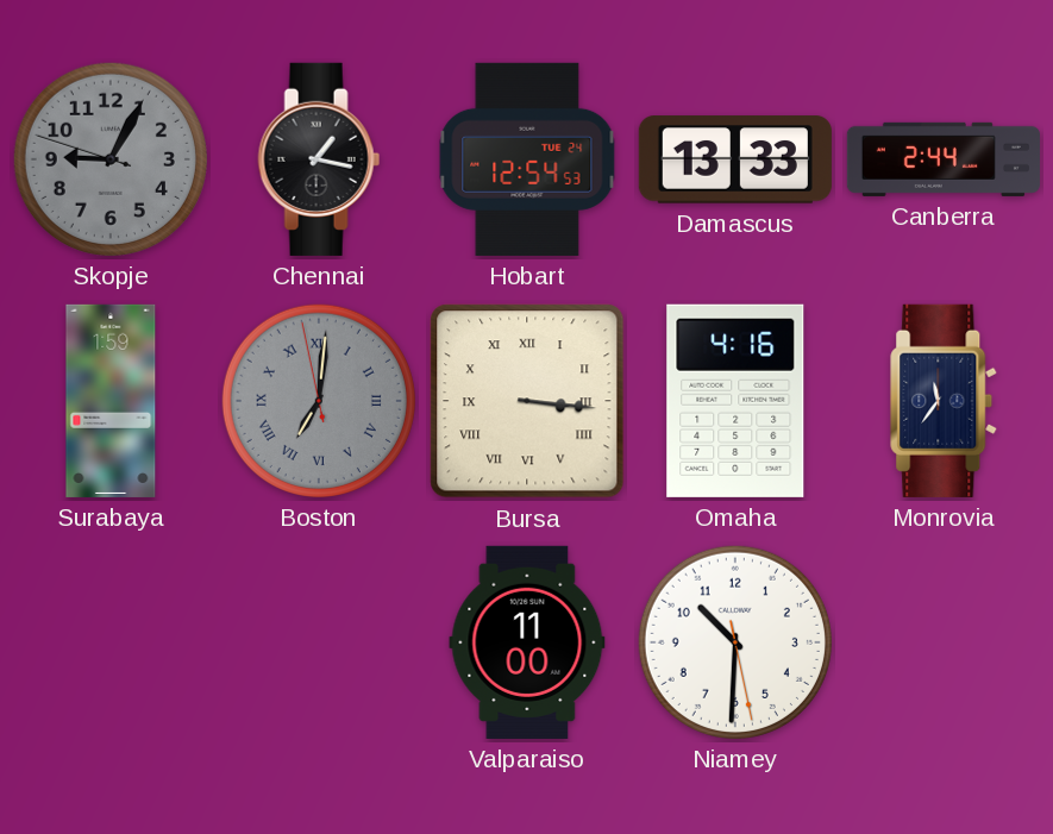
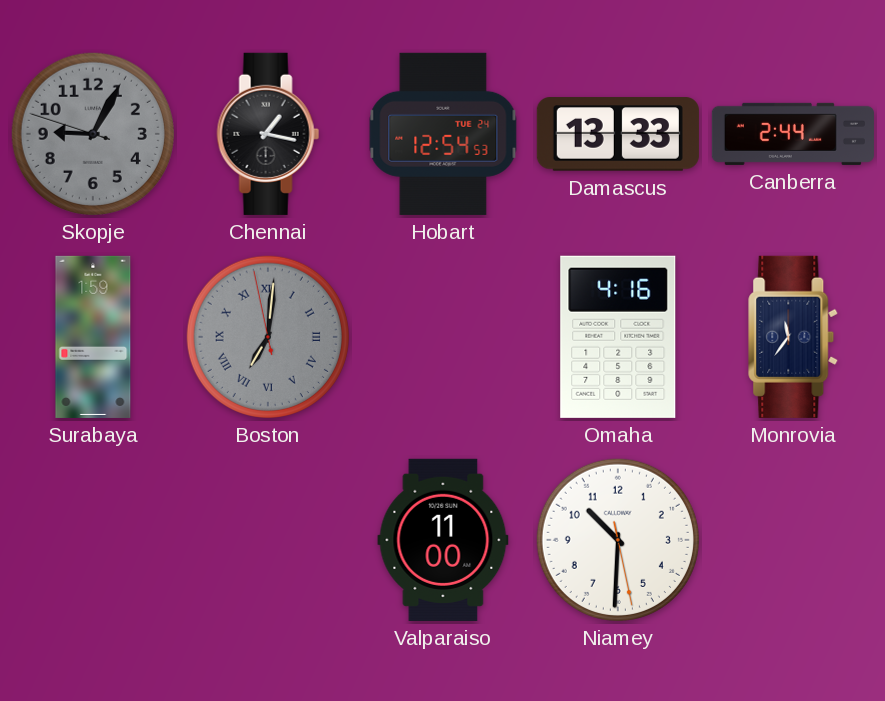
Bursa: 3:16 -> none (527, 401)
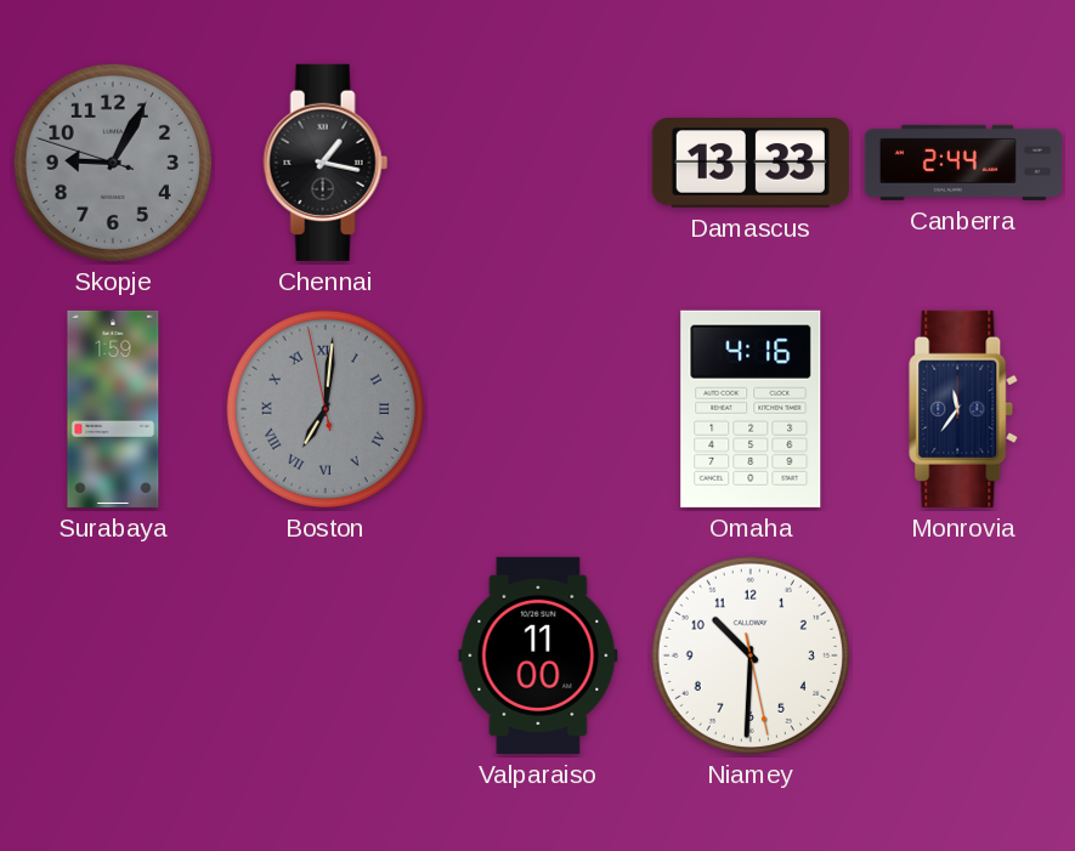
Hobart: 12:54 -> none (443, 134)
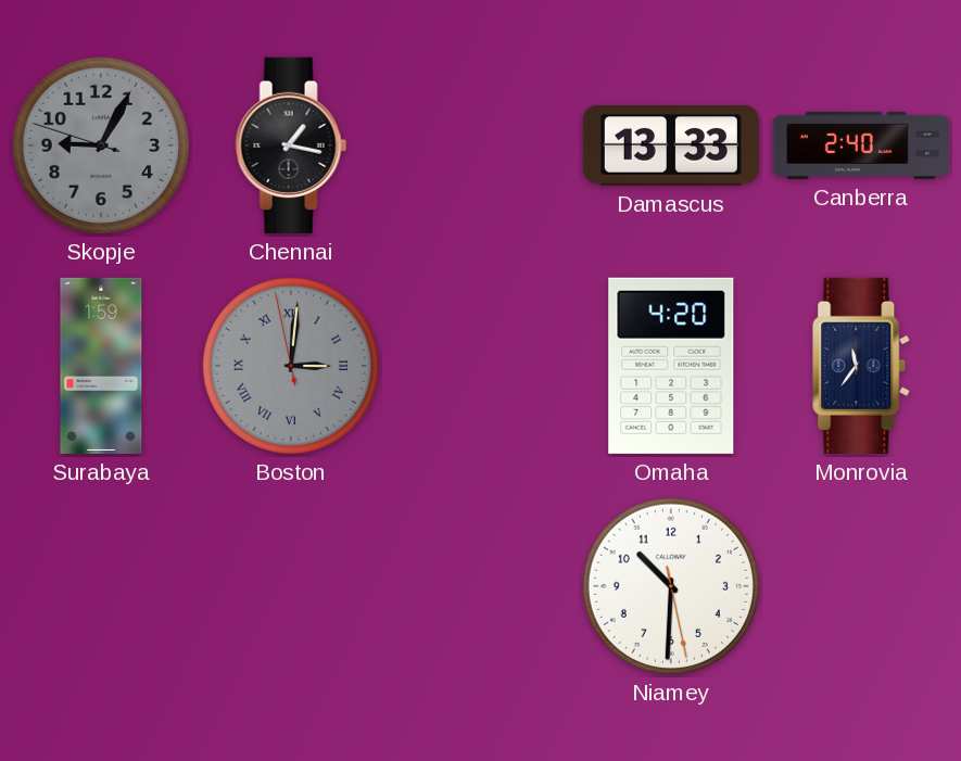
Canberra: 2:44 -> 2:40 (861, 145)
Boston: 7:00 -> 3:00 (291, 366)
Omaha: 4:16 -> 4:20 (671, 366)
Valparaiso: 11:00 -> none (538, 656)
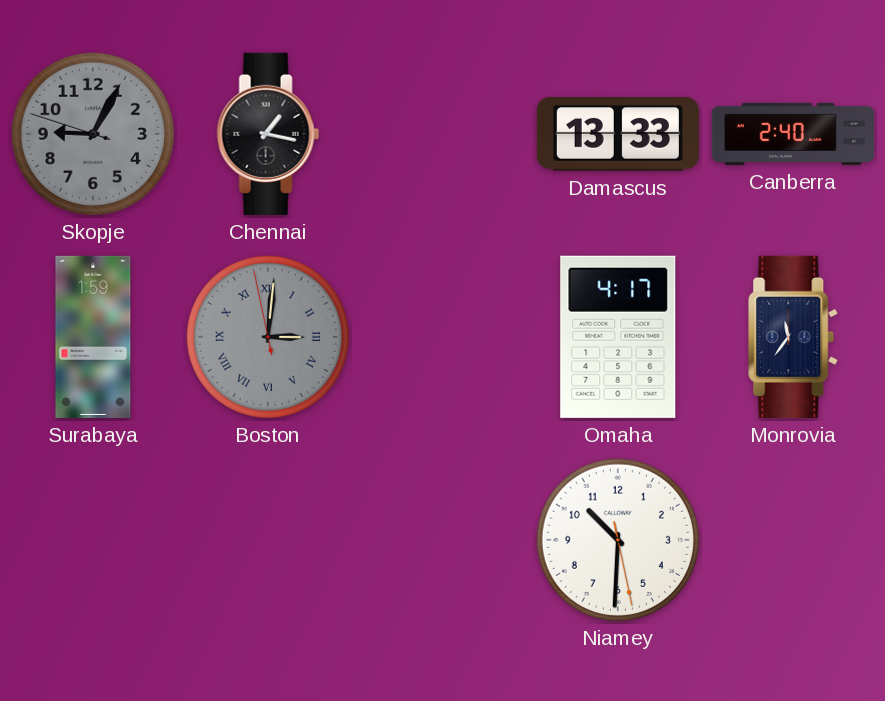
Omaha: 4:20 -> 4:17 (618, 337)
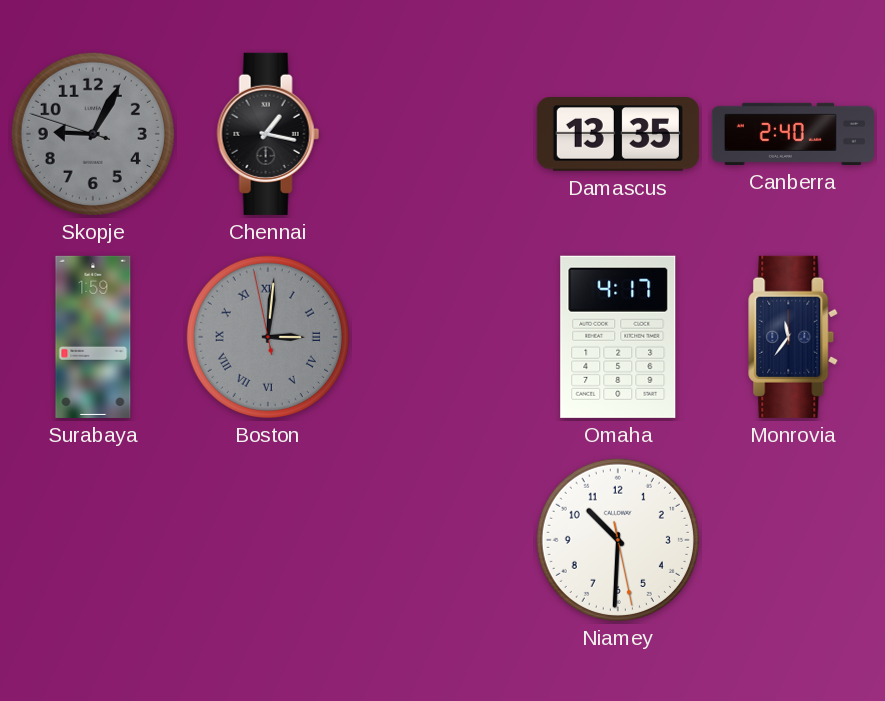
Damascus: 13:33 -> 13:35 (618, 134)
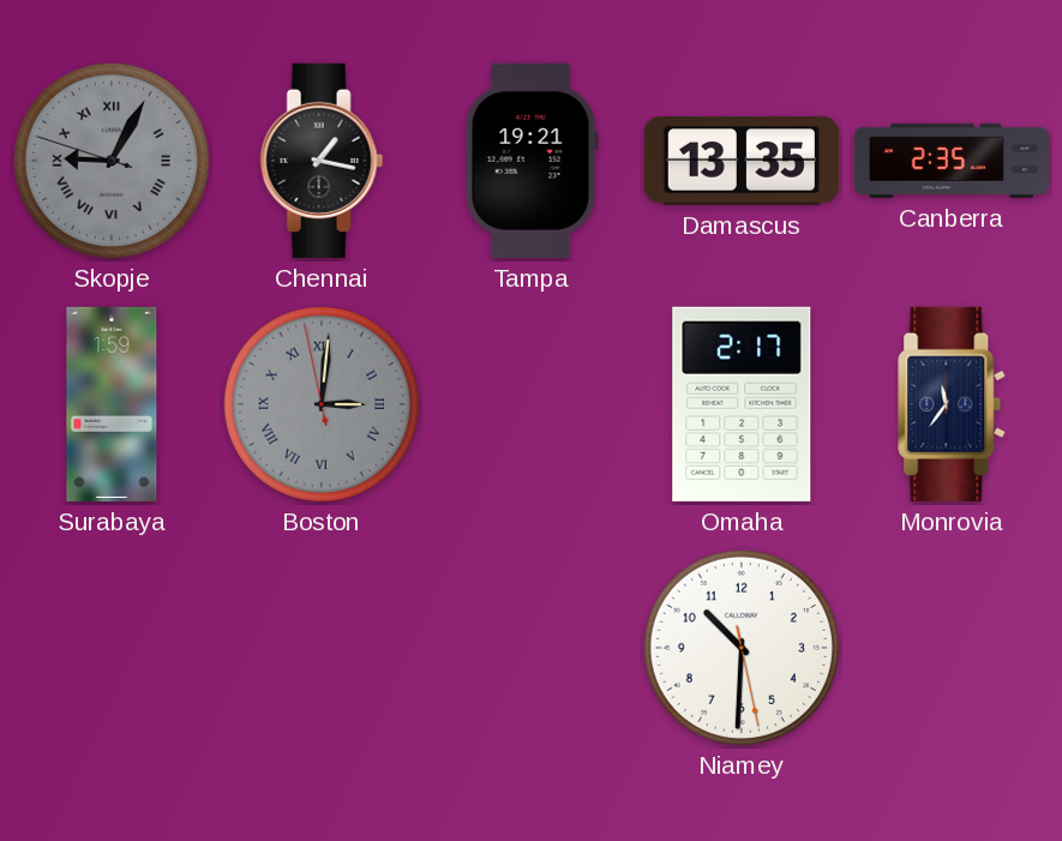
Skopje numerals: Arabic -> Roman (112, 161)
Tampa: none -> 19:21 (532, 161)
Canberra: 2:40 -> 2:35 (952, 161)
Omaha: 4:17 -> 2:17 (742, 404)
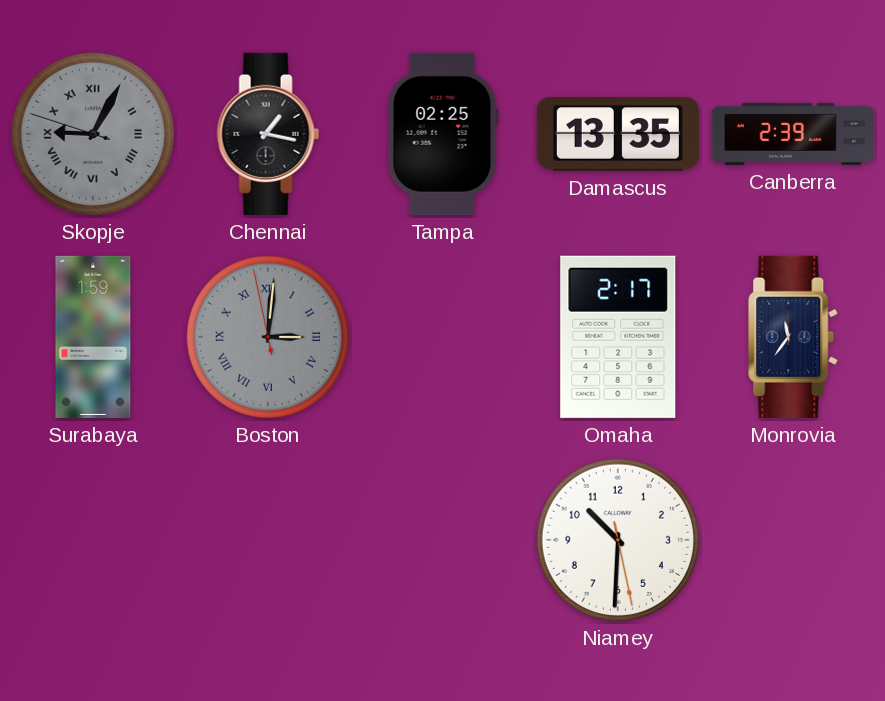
Tampa: 19:21 -> 02:25 (443, 134)
Canberra: 2:35 -> 2:39 (793, 134)
